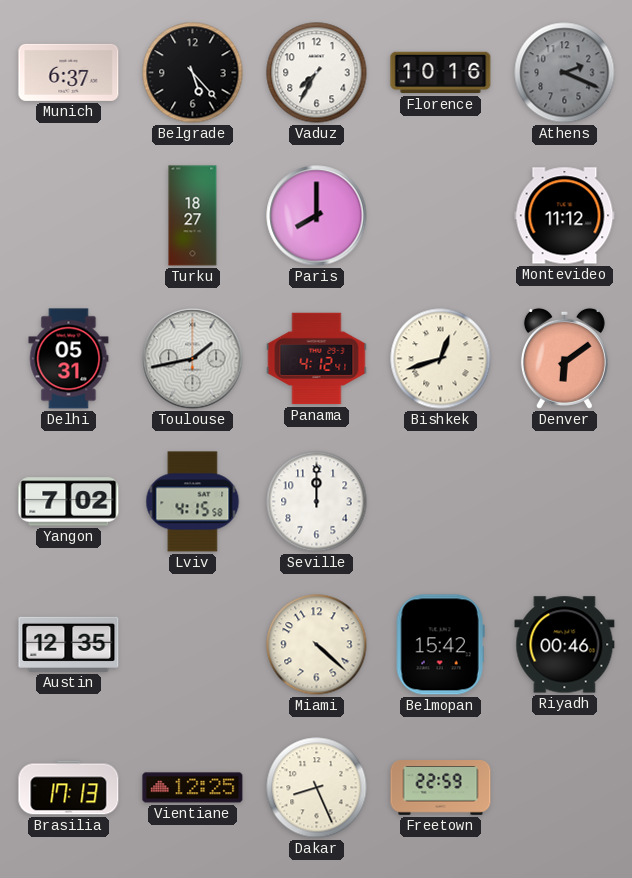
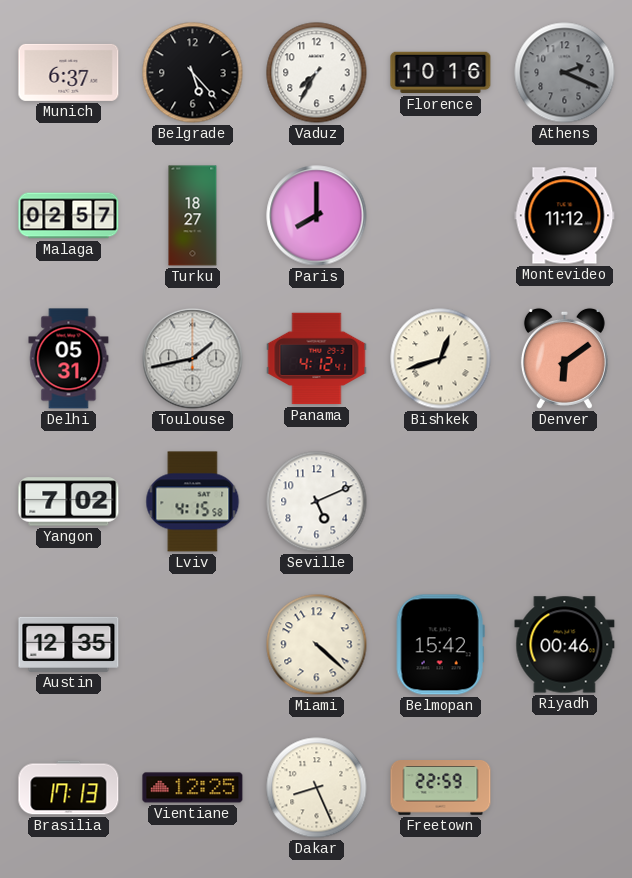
Malaga: none -> 02:57 (69, 216)
Seville: 12:00 -> 5:11 (317, 502)
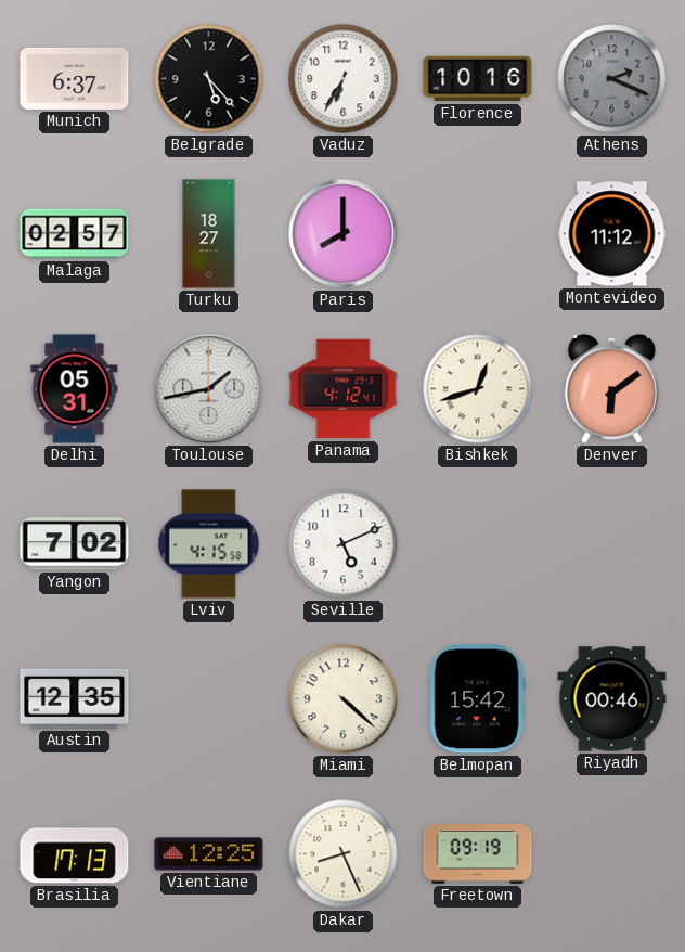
Vaduz: 7:35 -> 6:35 (344, 79)
Freetown: 22:59 -> 09:19 (478, 854)
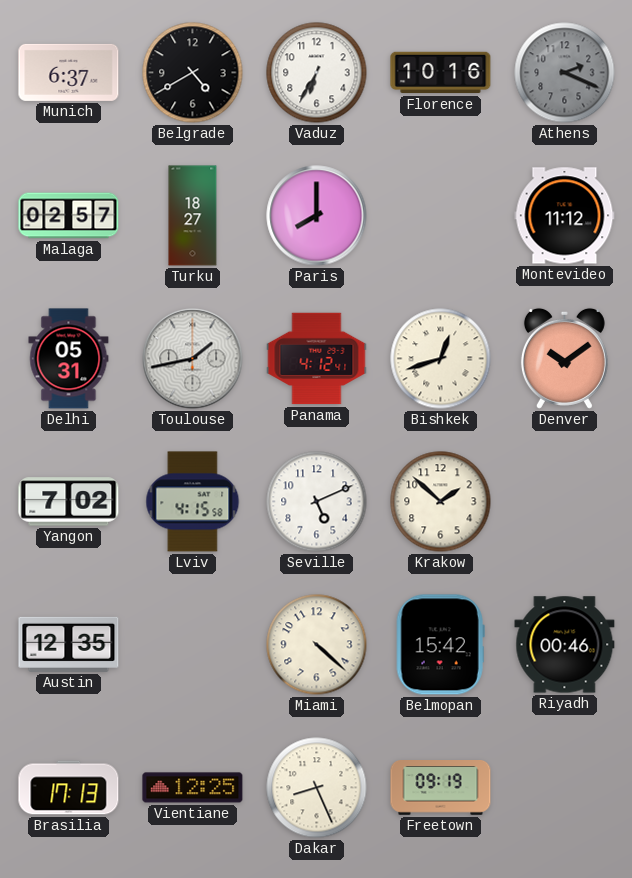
Belgrade: 5:23 -> 4:40 (193, 73)
Denver: 6:09 -> 10:09 (564, 358)
Krakow: none -> 1:52 (441, 502)
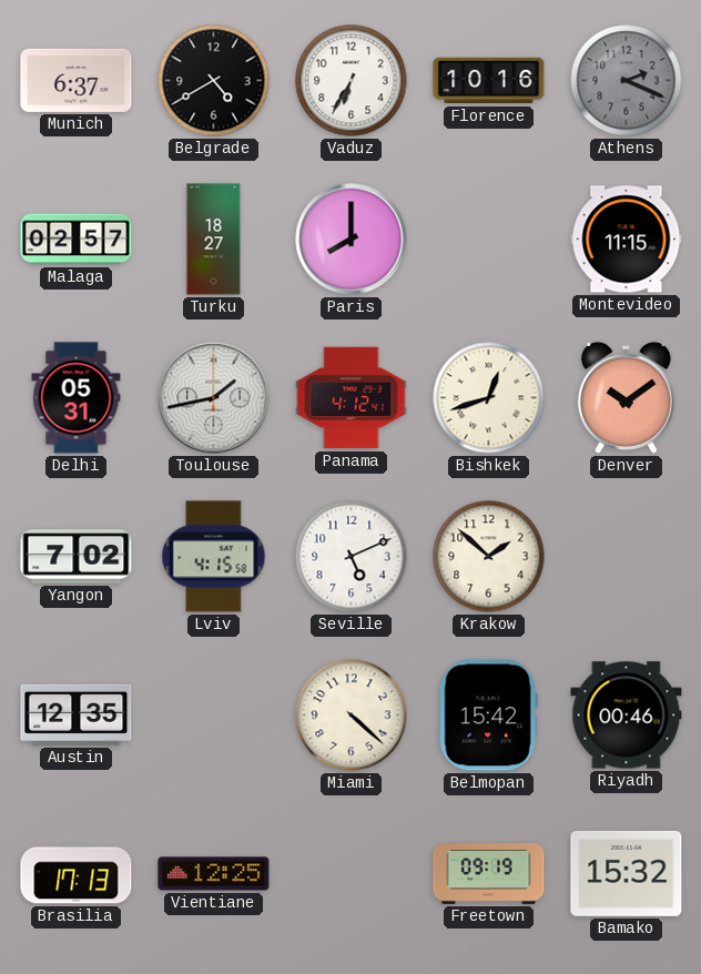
Montevideo: 11:12 -> 11:15 (627, 240)
Dakar: 8:26 -> none (317, 788)
Bamako: none -> 15:32 (627, 873)
